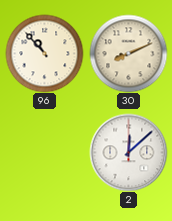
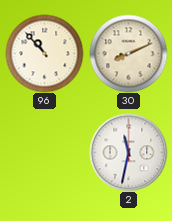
2: 12:08 -> 11:32 (128, 152)
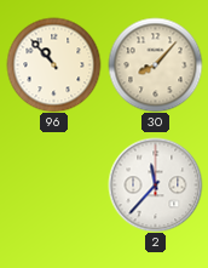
30: 8:11 -> 8:07 (155, 64)
2: 11:32 -> 11:37 (155, 184)
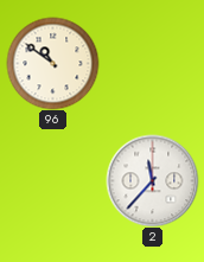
96: 10:53 -> 10:51 (52, 63)
30: 8:07 -> none (155, 64)
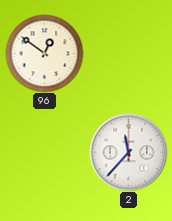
96: 10:51 -> 12:51 (44, 53)
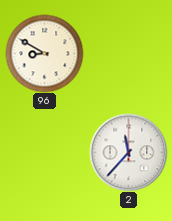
96: 12:51 -> 8:50 (44, 53)
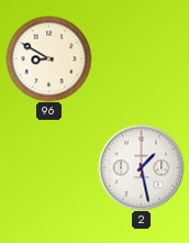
2: 11:37 -> 1:28 (141, 167)
